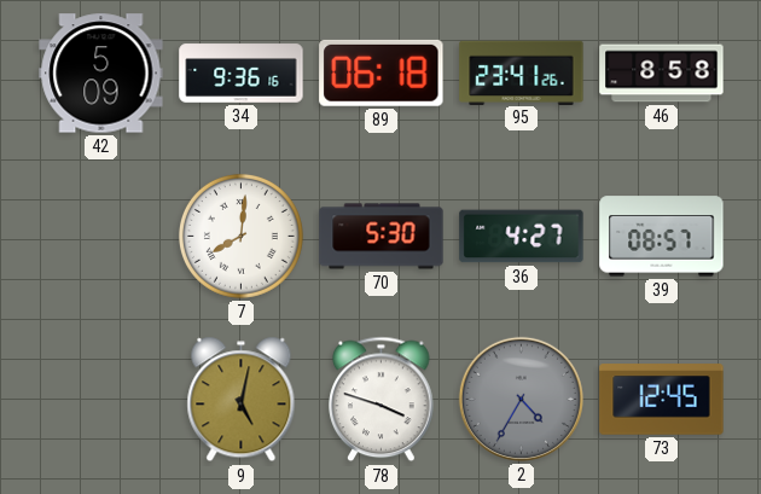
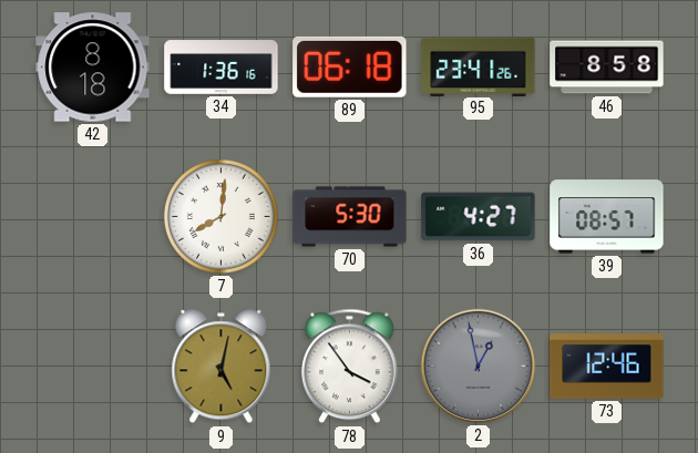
42: 5:09 -> 8:18 (93, 68)
34: 9:36 -> 1:36 (222, 68)
78: 3:48 -> 3:54 (350, 367)
2: 4:35 -> 12:58 (478, 366)
73: 12:45 -> 12:46 (607, 367)
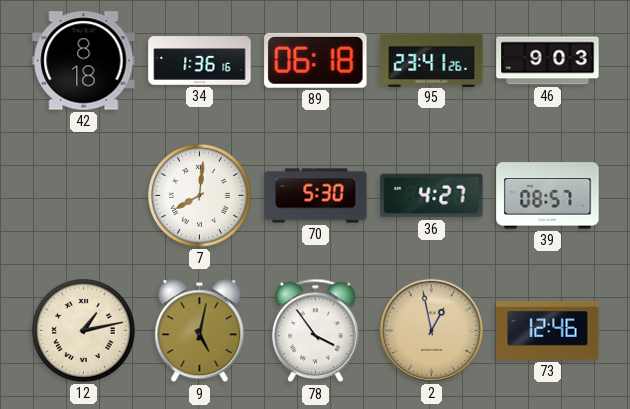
46: 8:58 -> 9:03 (548, 61)
12: none -> 1:13 (83, 330)
2 dial: grey -> champagne (431, 330)
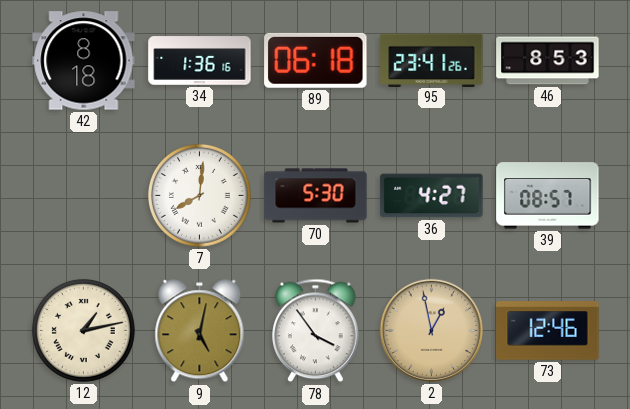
46: 9:03 -> 8:53 (548, 61)
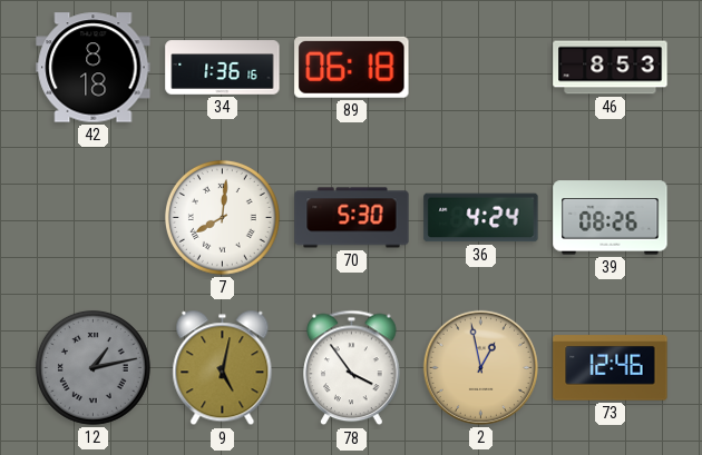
95: 23:41 -> none (432, 60)
36: 4:27 -> 4:24 (481, 218)
39: 08:57 -> 08:26 (611, 218)
12 dial: cream -> grey (92, 367)
